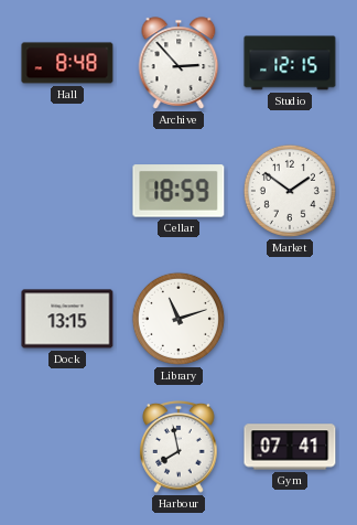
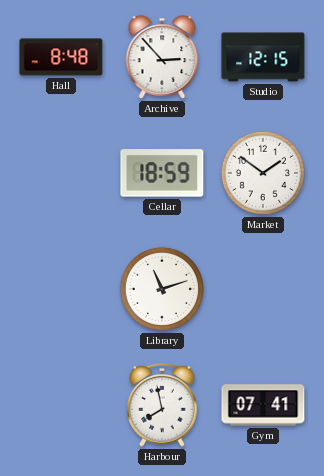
Dock: 13:15 -> none (67, 319)
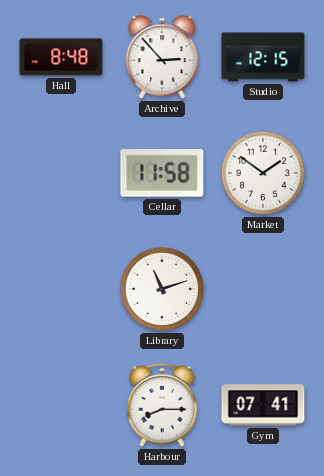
Cellar: 18:59 -> 11:58 (162, 173)
Harbour: 7:58 -> 8:15 (162, 406)
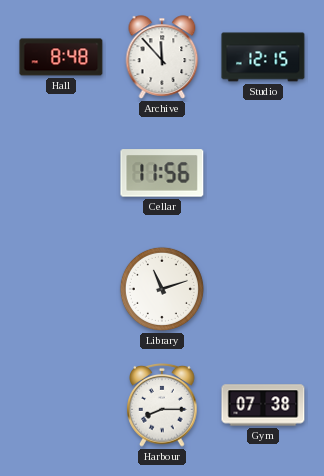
Archive: 2:53 -> 11:53 (162, 57)
Cellar: 11:58 -> 11:56 (162, 173)
Market: 1:51 -> none (263, 173)
Gym: 07:41 -> 07:38 (263, 405)
